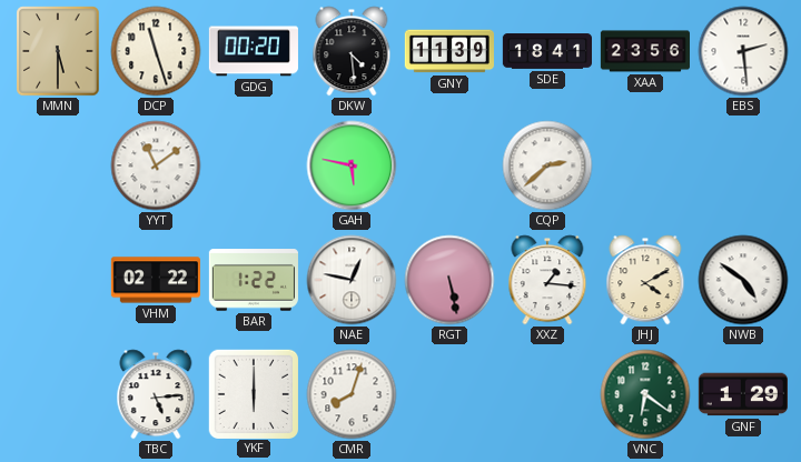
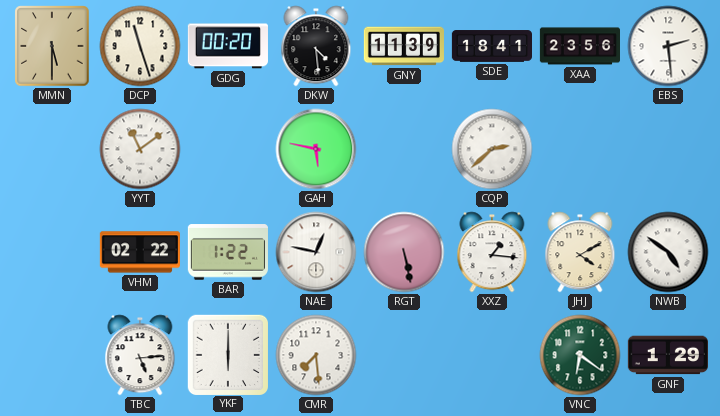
CMR: 8:03 -> 7:29 (316, 355)
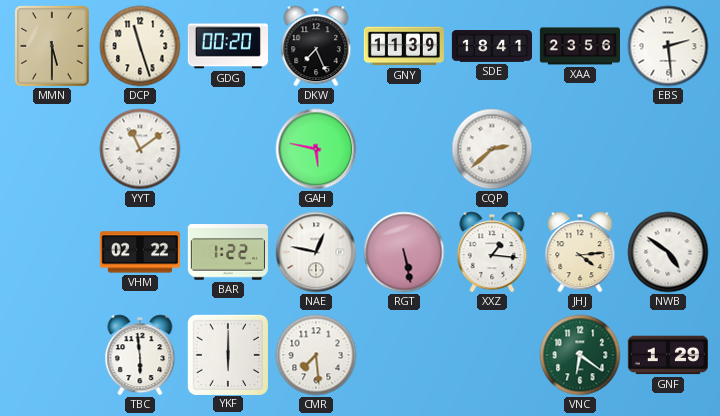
DKW: 4:29 -> 7:26 (316, 46)
JHJ: 4:10 -> 4:14 (580, 252)
TBC: 5:14 -> 5:59 (140, 355)
